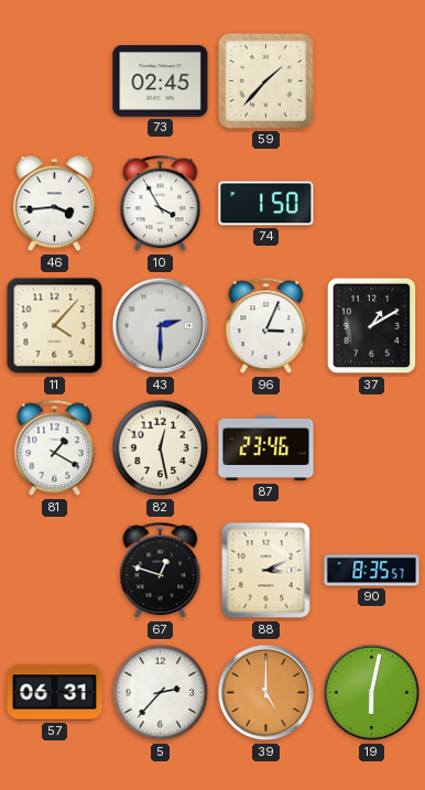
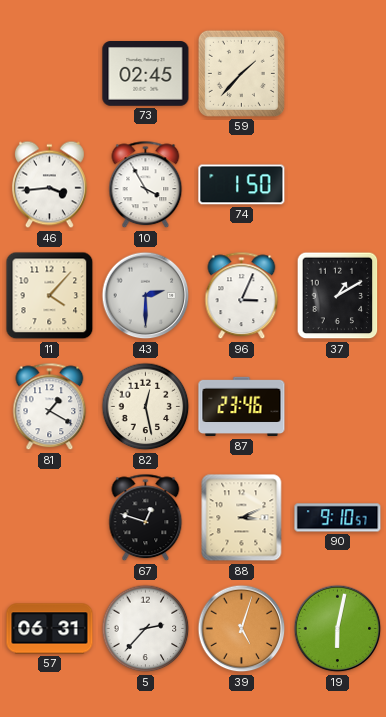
90: 8:35 -> 9:10 (338, 518)
39: 5:00 -> 5:03 (242, 629)
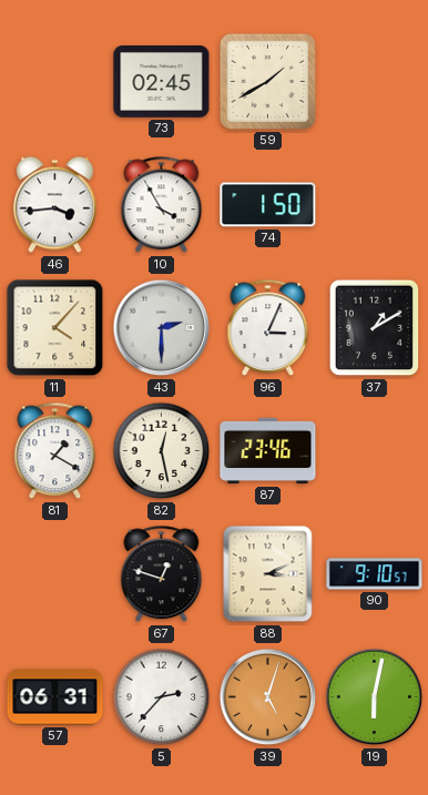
59: 1:37 -> 1:40 (267, 81)
